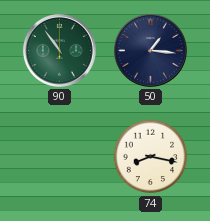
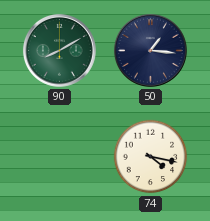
90: 10:54 -> 8:10 (59, 50)
74: 8:17 -> 4:17 (151, 157)
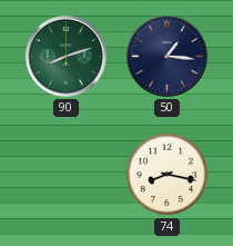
90: 8:10 -> 8:12 (65, 56)
74: 4:17 -> 8:17 (168, 175)
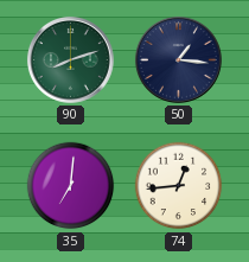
35: none -> 7:01 (71, 186)
74: 8:17 -> 12:44 (179, 186)
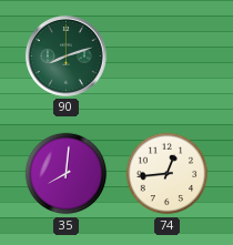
50: 1:16 -> none (178, 59)
35: 7:01 -> 8:01 (67, 174)
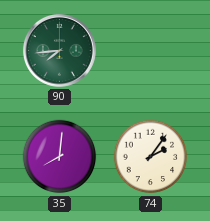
90: 8:12 -> 7:44 (59, 50)
74: 12:44 -> 2:06 (151, 157)
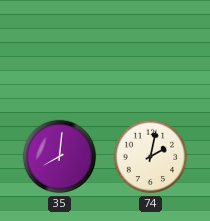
90: 7:44 -> none (59, 50)
74: 2:06 -> 2:02 (151, 157)
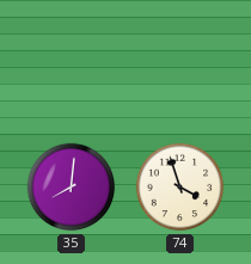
74: 2:02 -> 3:57 (180, 188)
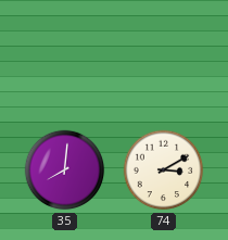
74: 3:57 -> 3:10 (164, 170)
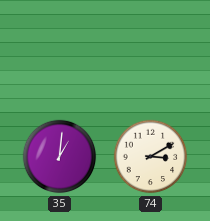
35: 8:01 -> 1:01 (60, 157)
